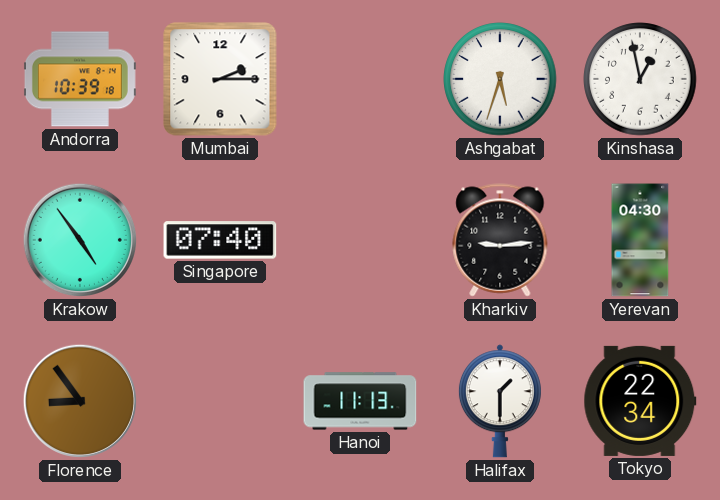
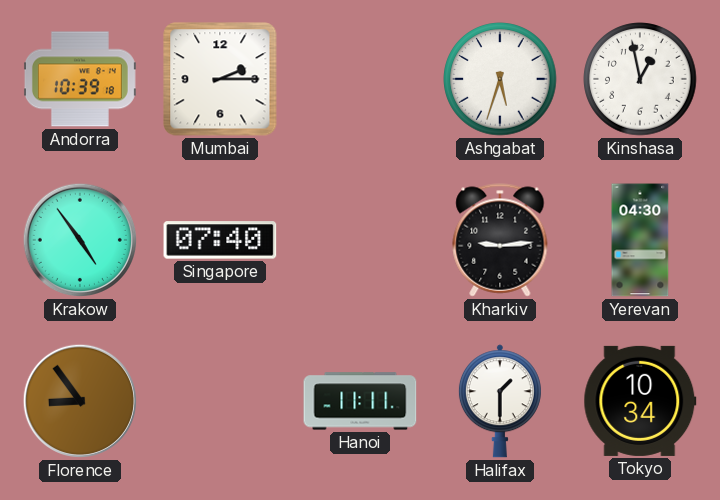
Hanoi: 11:13 -> 11:11 (360, 401)
Tokyo: 22:34 -> 10:34 (640, 401)
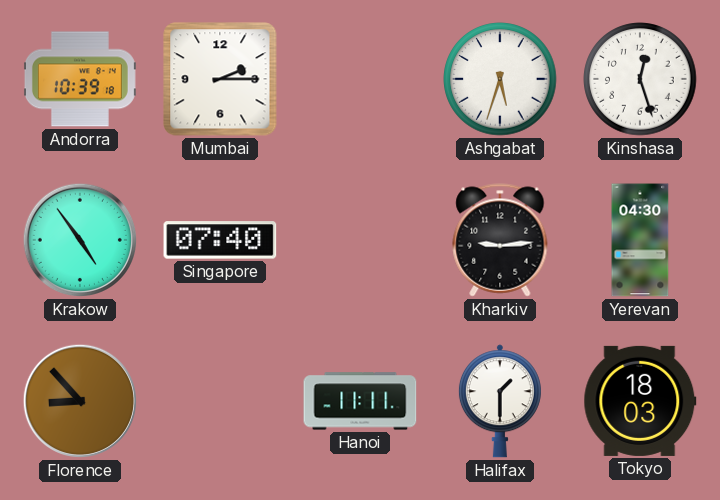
Kinshasa: 12:58 -> 12:27 (640, 79)
Florence: 8:54 -> 8:53 (80, 401)
Tokyo: 10:34 -> 18:03 (640, 401)
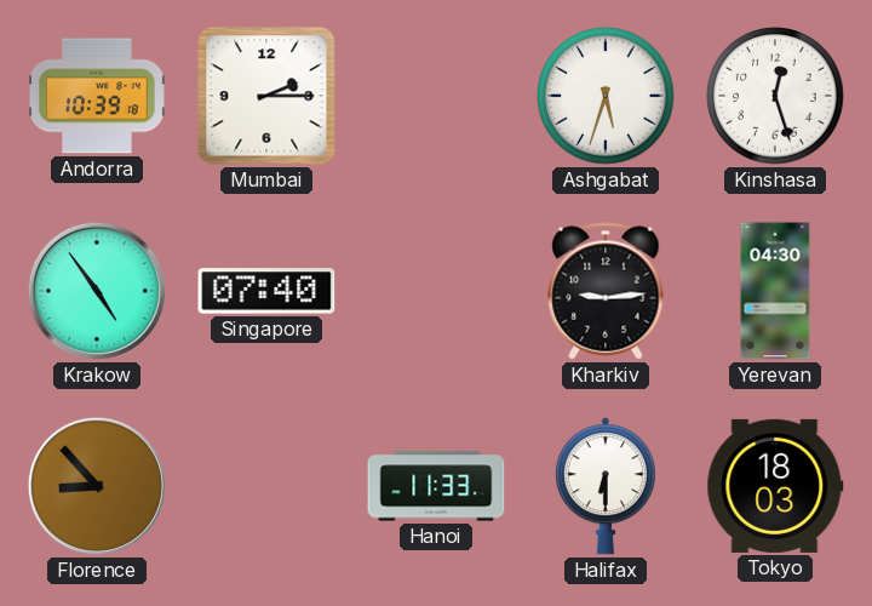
Hanoi: 11:11 -> 11:33 (436, 486)
Halifax: 1:30 -> 6:30 (606, 486)
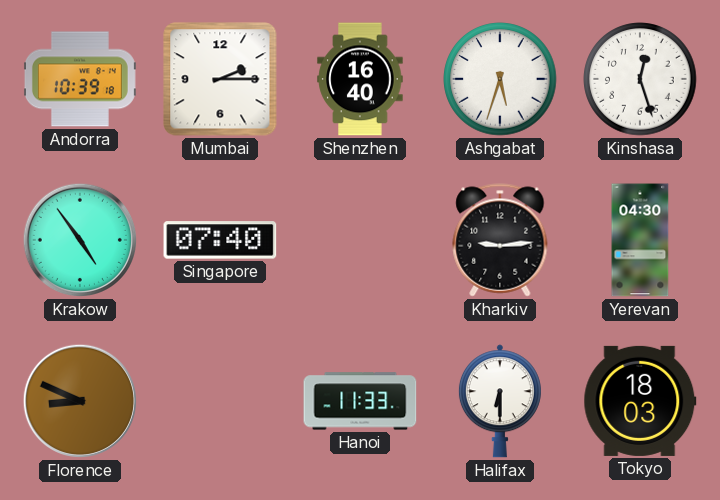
Shenzhen: none -> 16:40 (360, 79)
Florence: 8:53 -> 8:49 (80, 401)
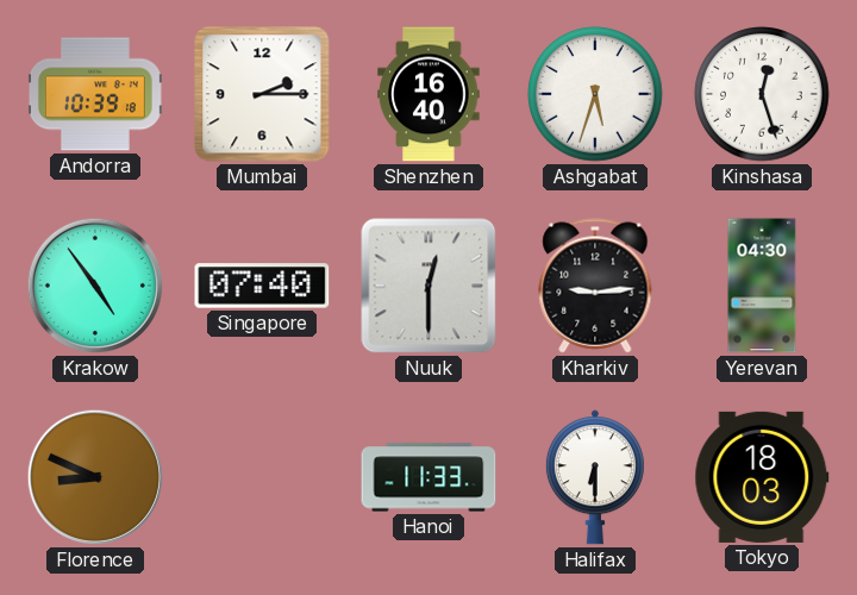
Nuuk: none -> 12:30 (428, 286)
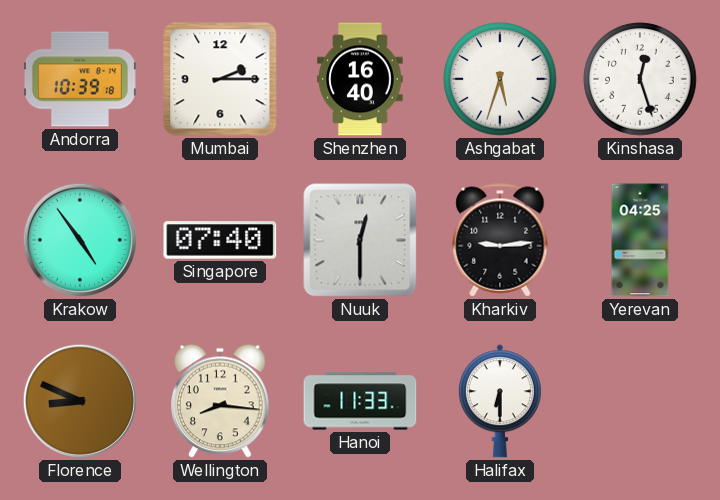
Yerevan: 04:30 -> 04:25 (640, 240)
Wellington: none -> 8:16 (220, 401)
Tokyo: 18:03 -> none (762, 477)
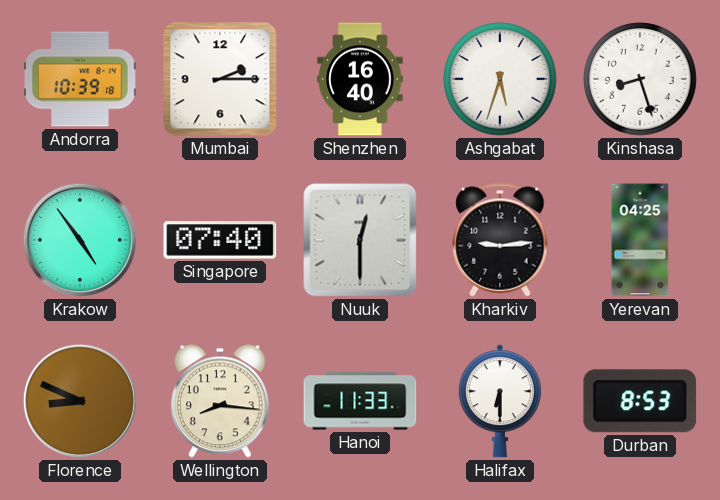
Kinshasa: 12:27 -> 8:27 (640, 79)
Durban: none -> 8:53 (640, 401)
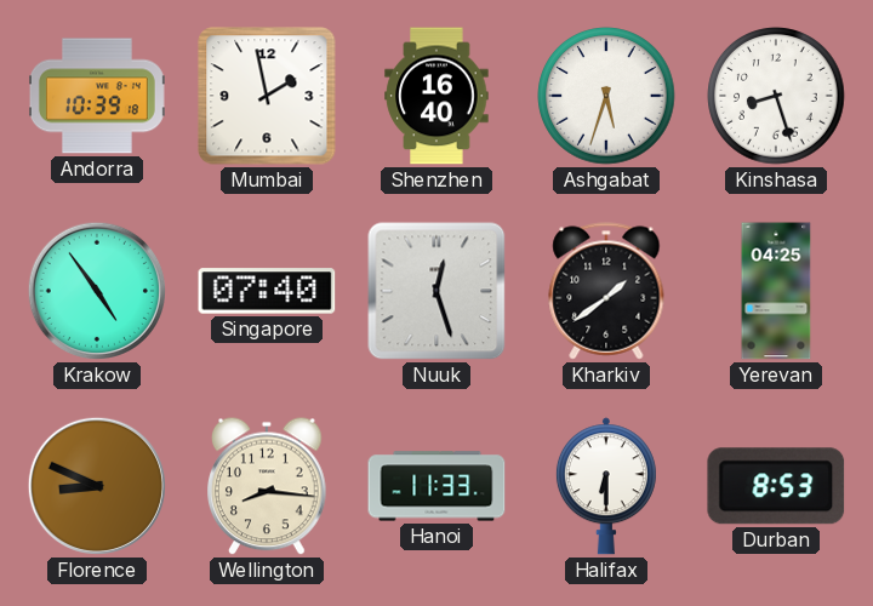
Mumbai: 2:15 -> 1:58 (267, 96)
Nuuk: 12:30 -> 12:27 (436, 291)
Kharkiv: 9:14 -> 1:39 (606, 291)
